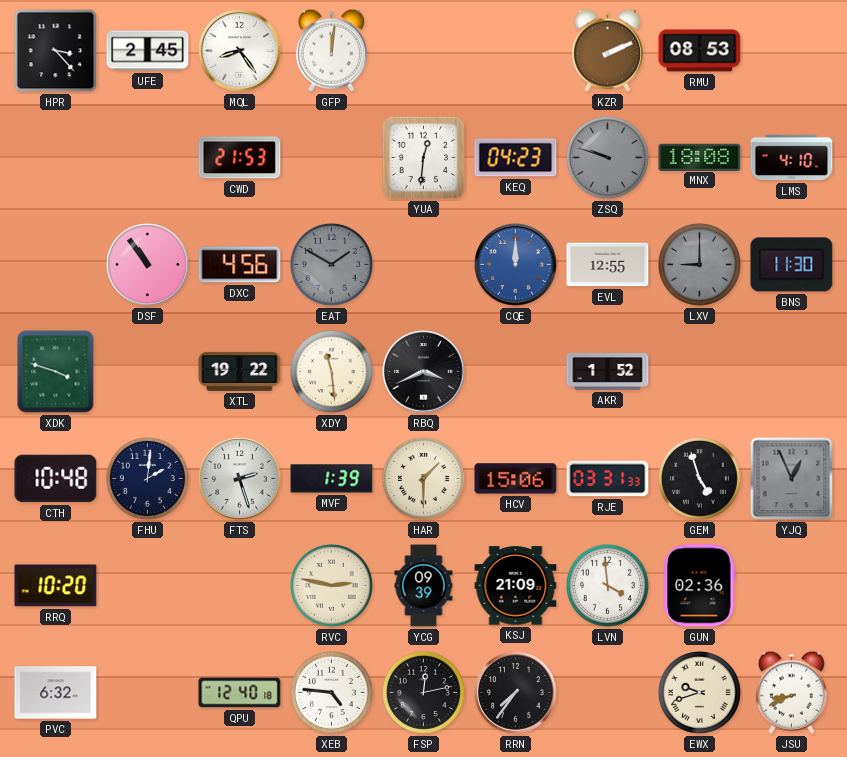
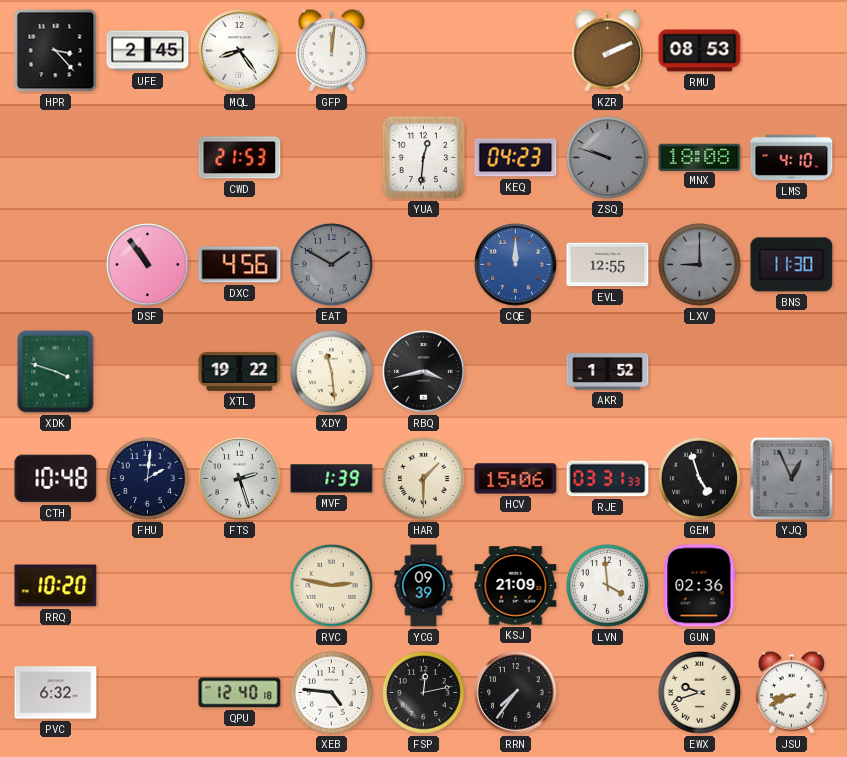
RBQ: 3:41 -> 3:43 (424, 372)
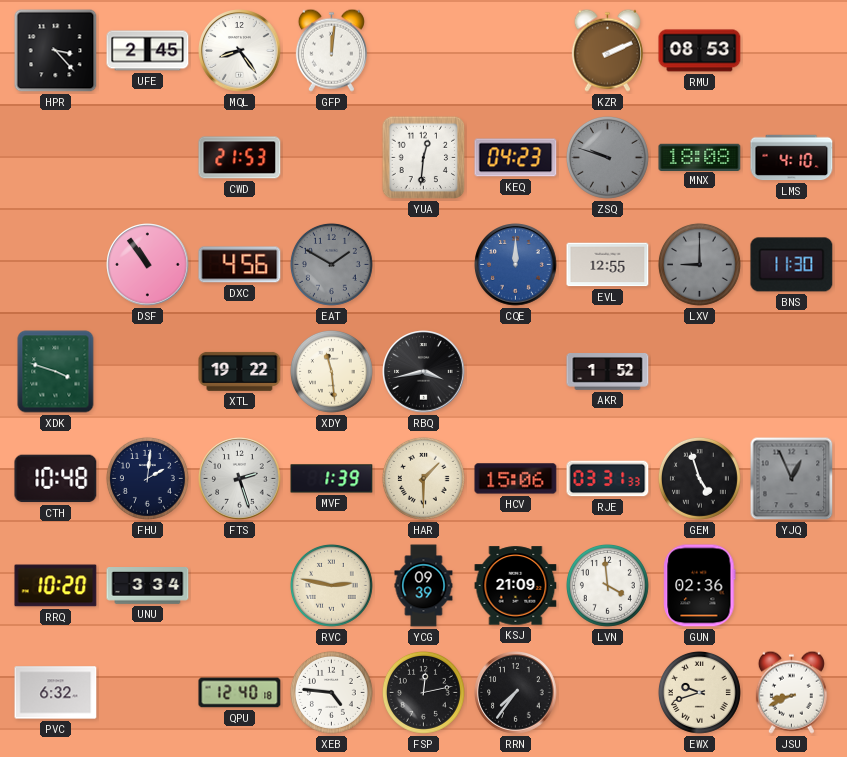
UNU: none -> 3:34 (148, 586)
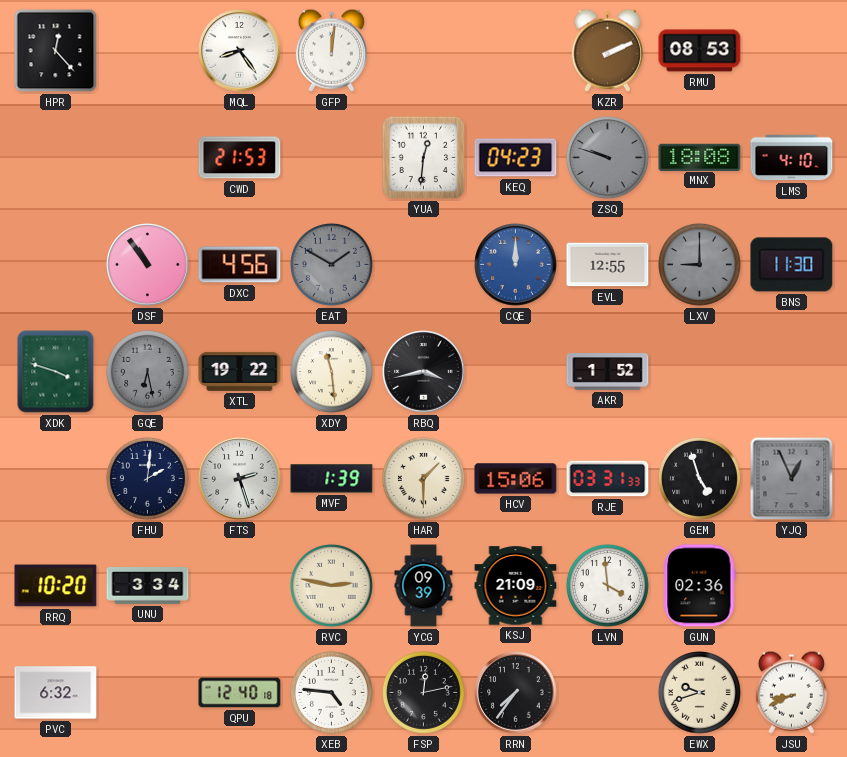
HPR: 3:23 -> 12:23 (56, 51)
UFE: 2:45 -> none (148, 51)
GQE: none -> 6:28 (147, 371)
CTH: 10:48 -> none (56, 479)
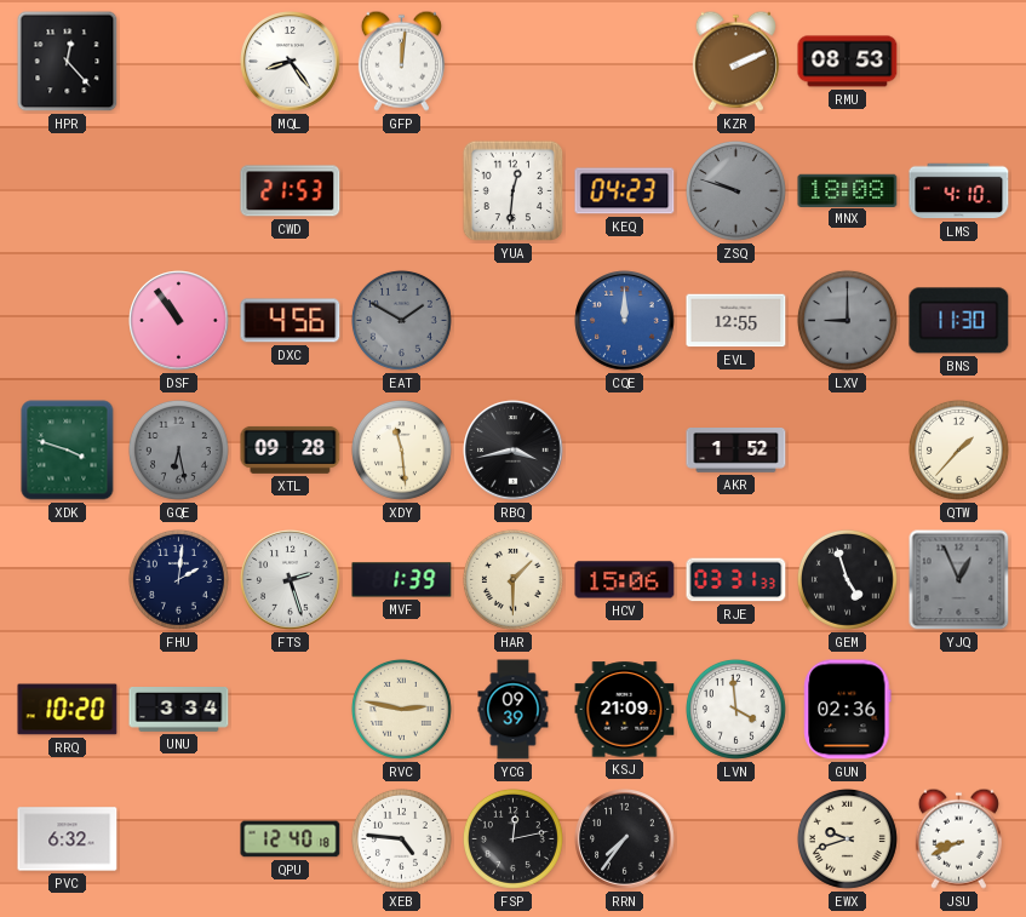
XTL: 19:22 -> 09:28 (291, 449)
QTW: none -> 1:37 (958, 449)
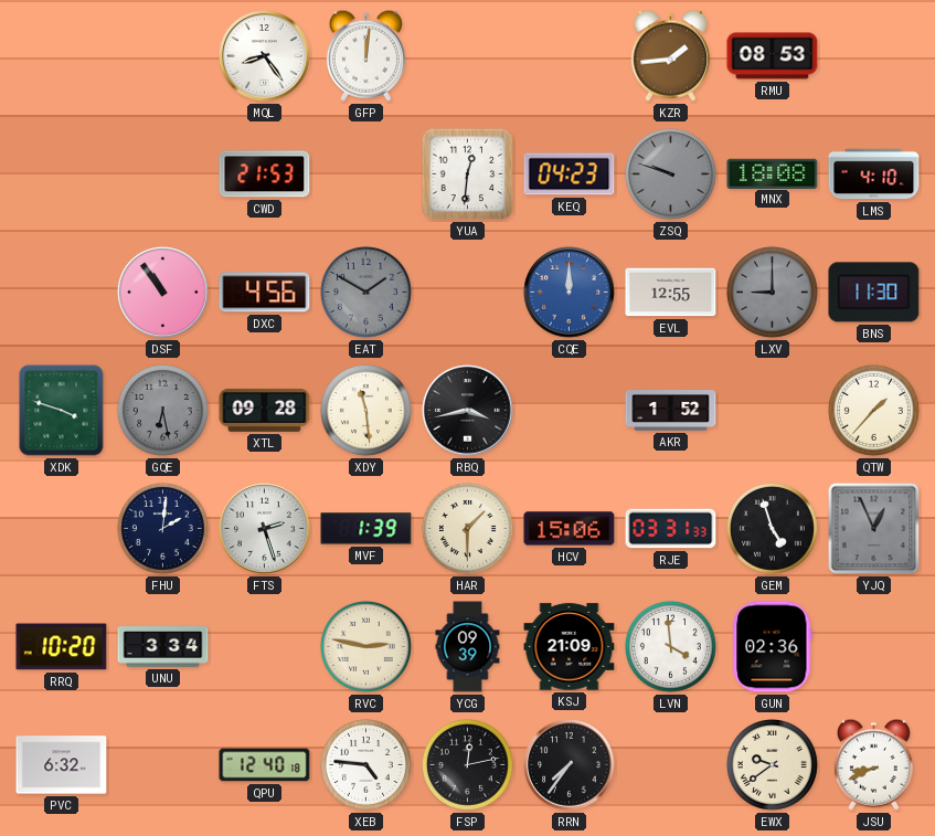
HPR: 12:23 -> none (68, 62)
KZR: 2:11 -> 1:44 (670, 55)
EWX: 9:42 -> 9:39 (772, 764)
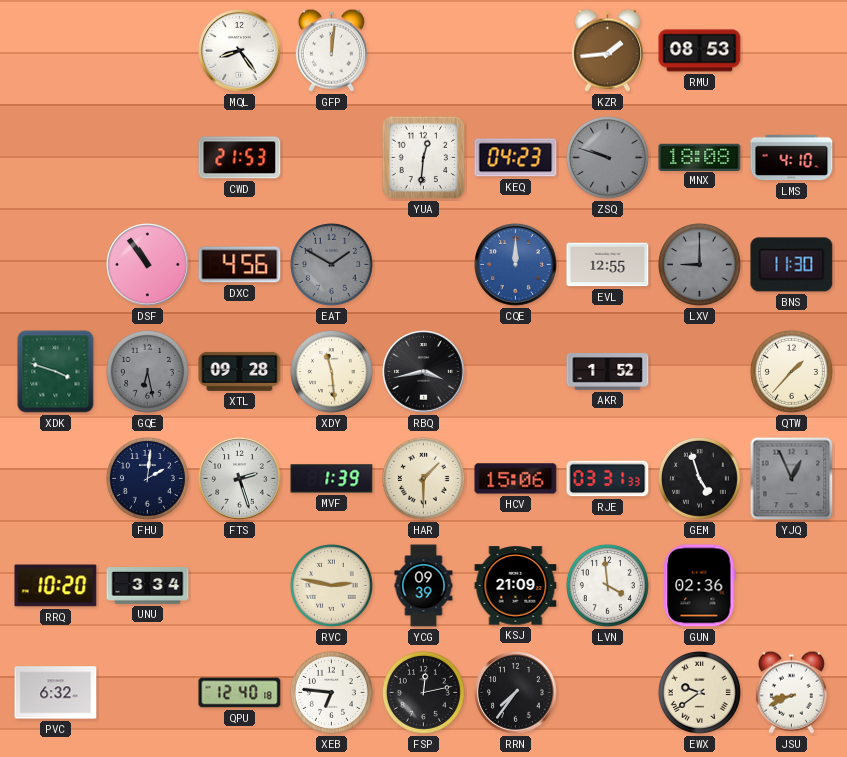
XEB: 4:46 -> 6:46 (331, 692)
